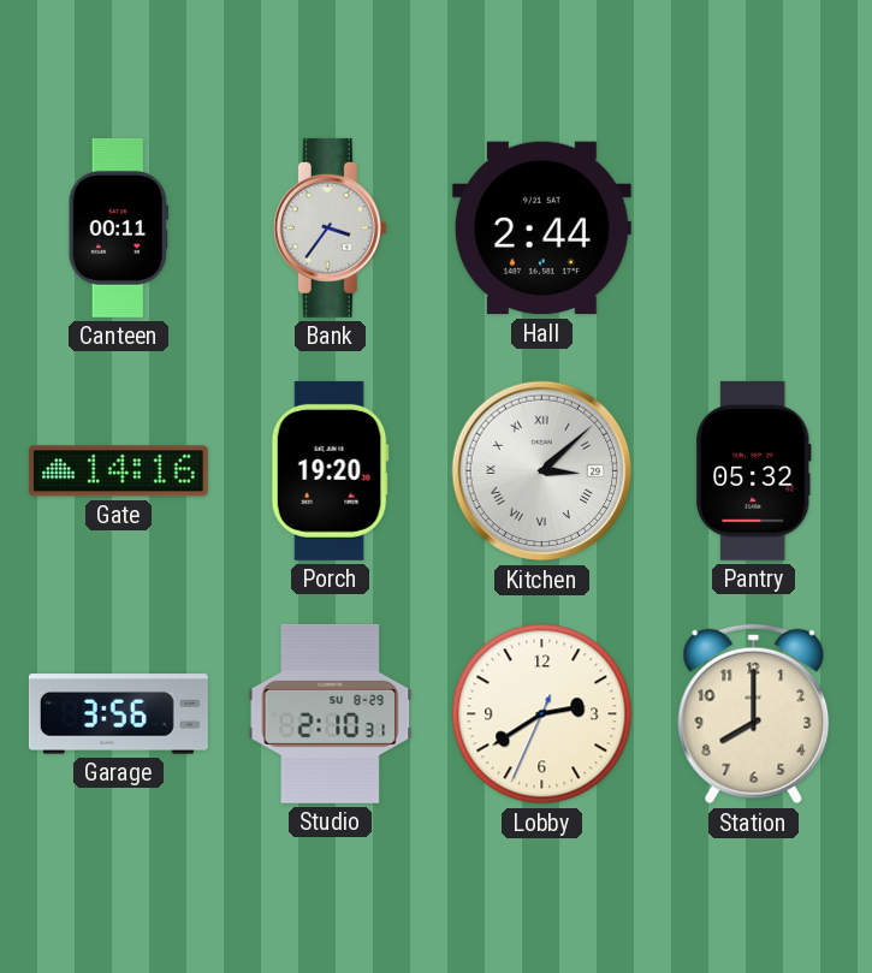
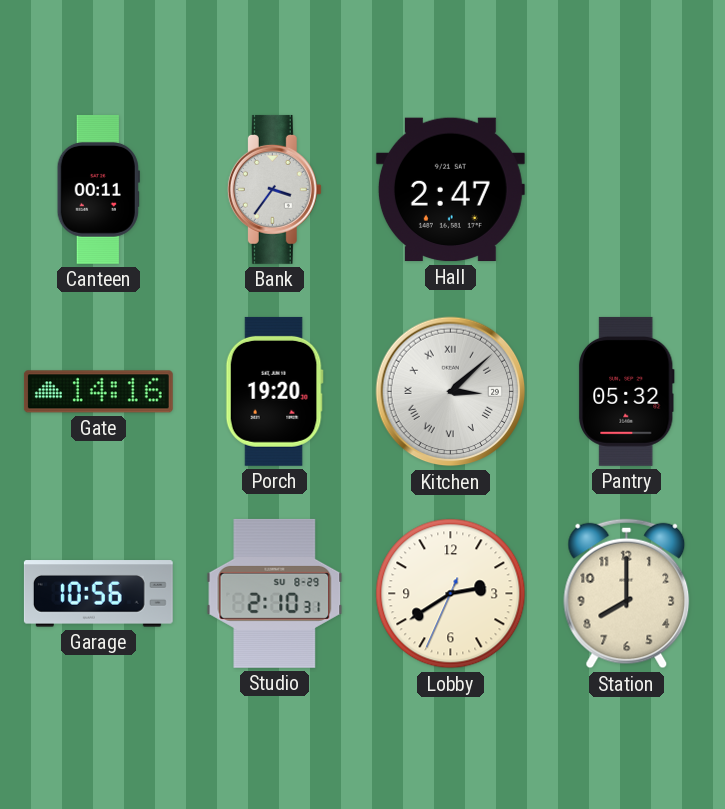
Hall: 2:44 -> 2:47 (450, 190)
Garage: 3:56 -> 10:56 (98, 594)
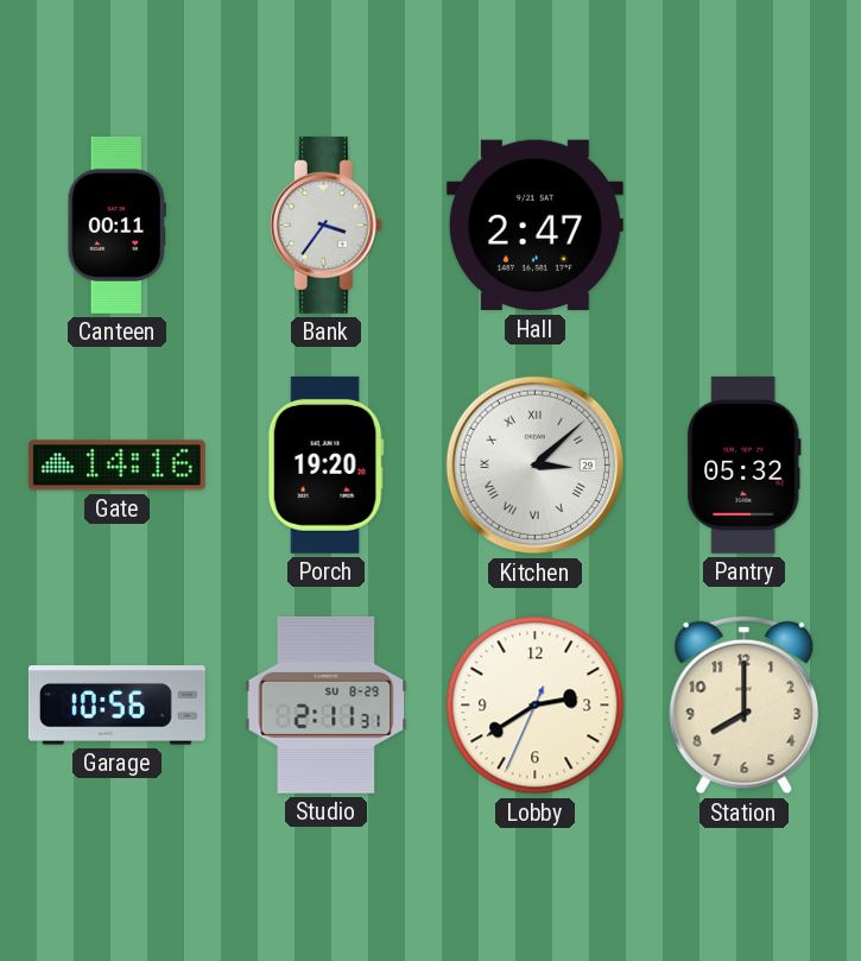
Studio: 2:10 -> 2:11 (327, 704)
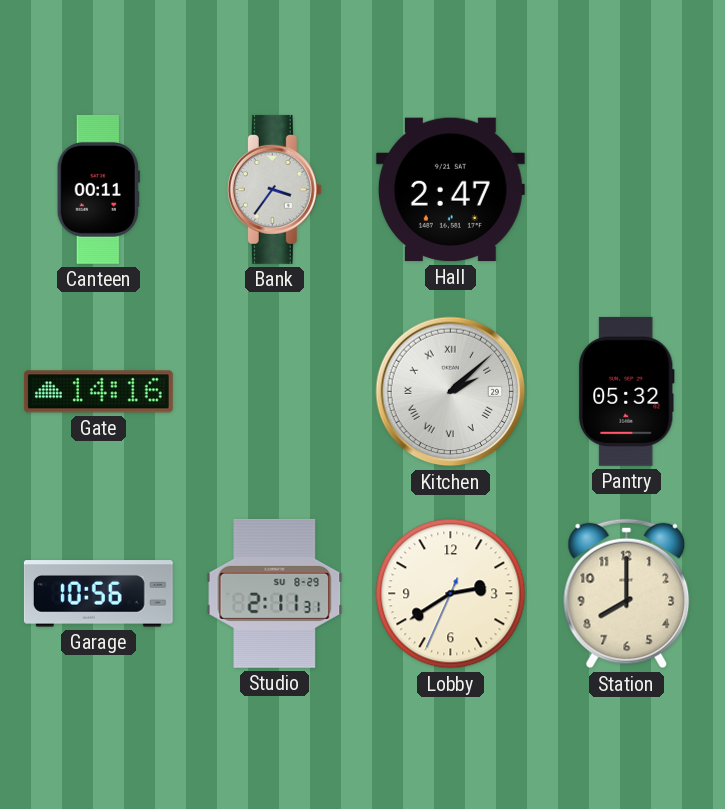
Porch: 19:20 -> none (325, 464)
Kitchen: 3:08 -> 2:08 (451, 392)
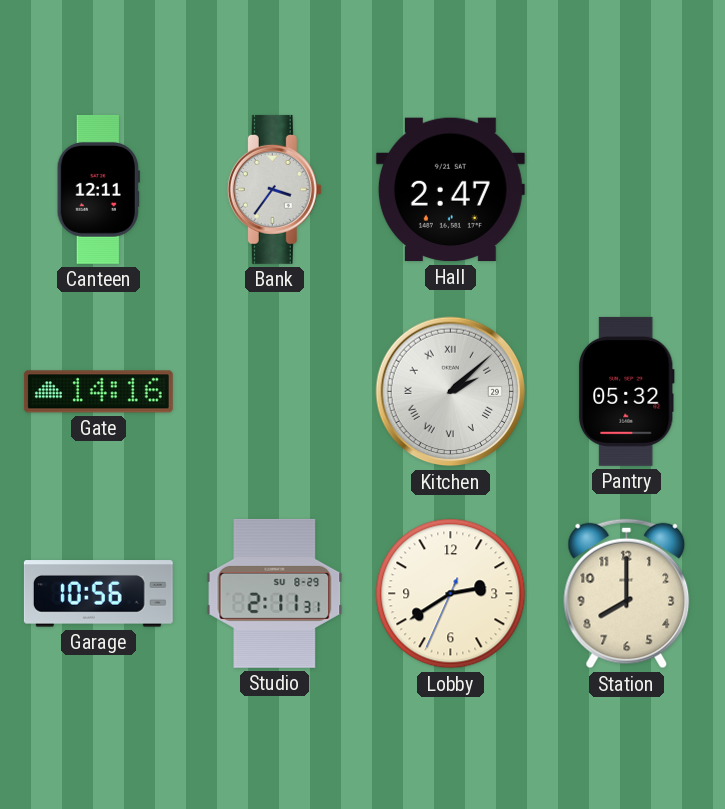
Canteen: 00:11 -> 12:11 (98, 189)
